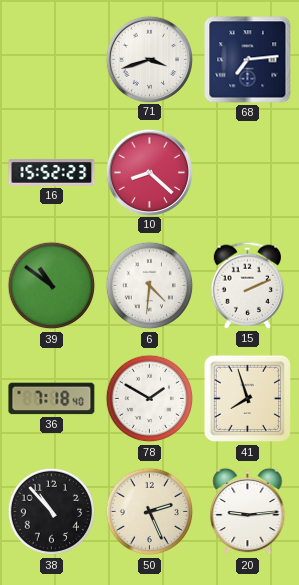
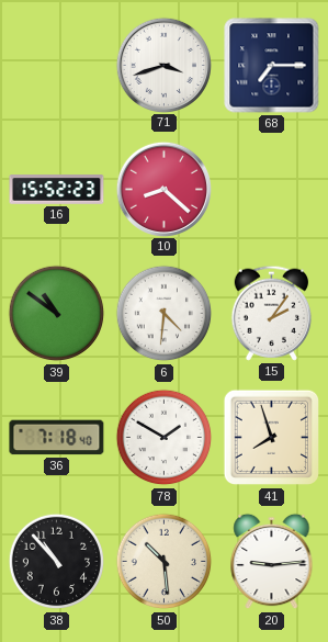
68: 7:14 -> 7:15 (272, 66)
15: 2:11 -> 2:06 (272, 313)
50: 2:26 -> 10:29 (165, 562)
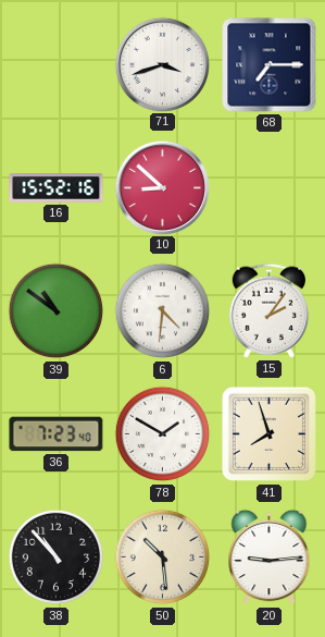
16: 15:52:23 -> 15:52:16 (57, 188)
10: 8:22 -> 8:52 (162, 187)
36: 7:18 -> 7:23 (57, 434)
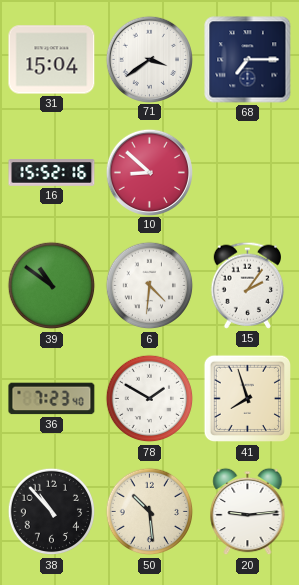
31: none -> 15:04 (52, 60)
71: 3:42 -> 3:39 (149, 59)
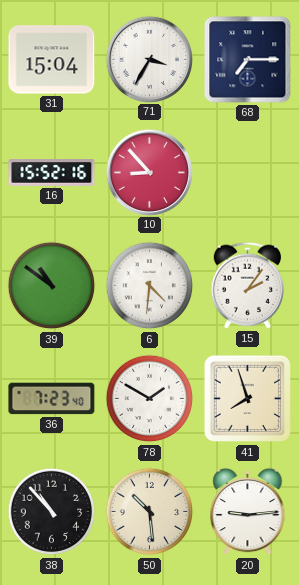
71: 3:39 -> 3:35 (149, 59)
10: 8:52 -> 8:53 (149, 172)
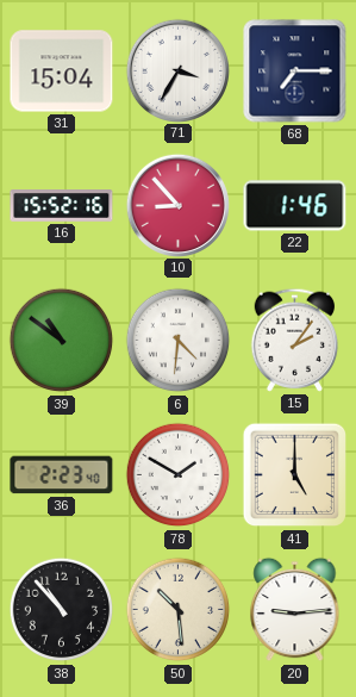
22: none -> 1:46 (295, 206)
36: 7:23 -> 2:23 (62, 475)
41: 7:57 -> 5:00 (295, 475)
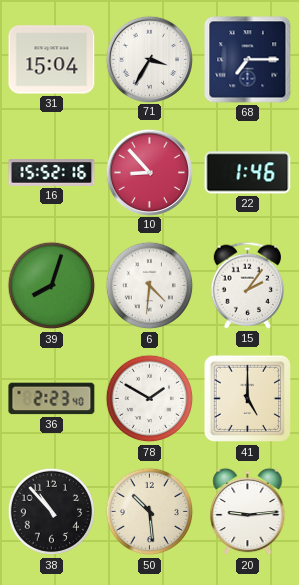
39: 10:51 -> 8:03 (52, 286)
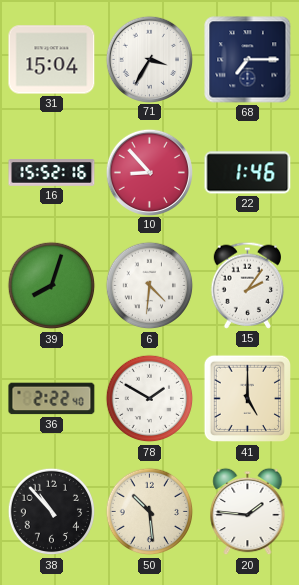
36: 2:23 -> 2:22 (52, 399)
20: 9:14 -> 1:46 (248, 512)
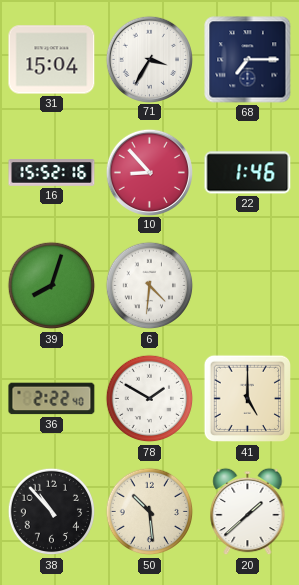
15: 2:06 -> none (248, 285)
20: 1:46 -> 1:38 (248, 512)
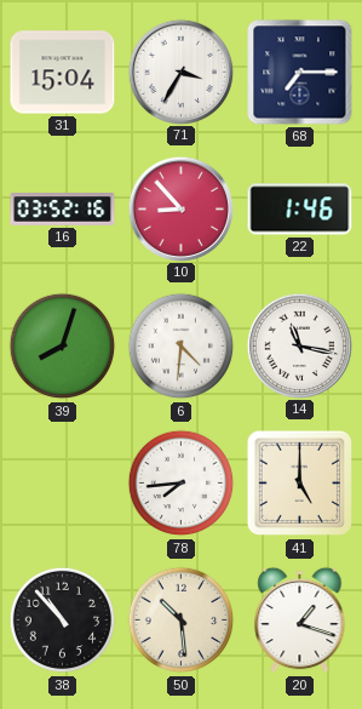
16: 15:52 -> 03:52 (63, 210)
14: none -> 11:17 (299, 345)
36: 2:22 -> none (52, 399)
78: 1:50 -> 7:44 (182, 484)
20: 1:38 -> 1:18 (300, 621)
